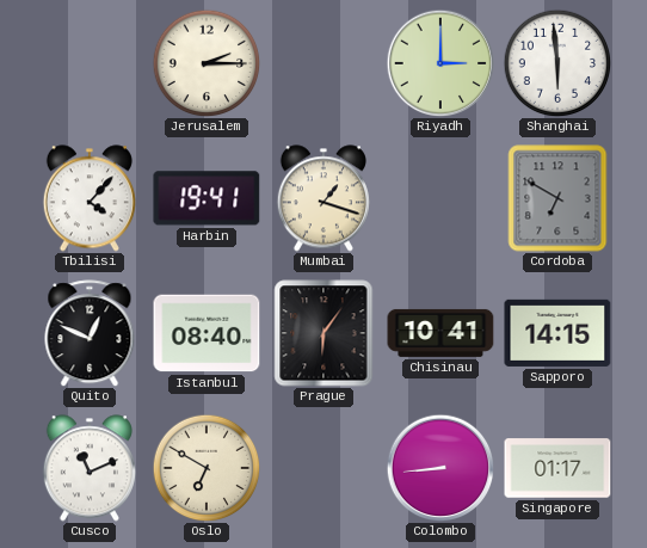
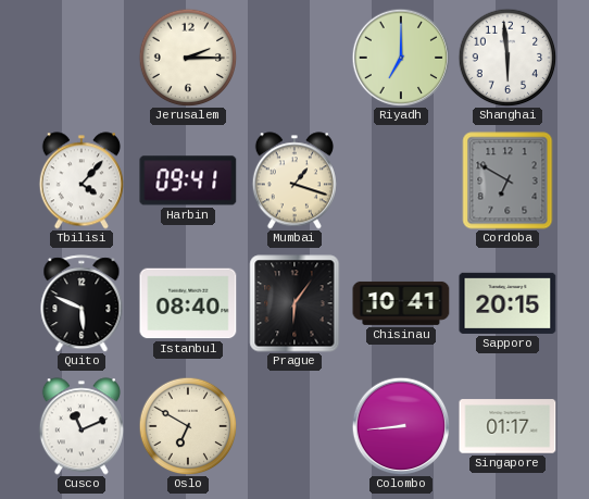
Riyadh: 3:00 -> 7:00 (401, 58)
Harbin: 19:41 -> 09:41 (188, 180)
Quito: 12:49 -> 5:49 (82, 303)
Sapporo: 14:15 -> 20:15 (507, 303)
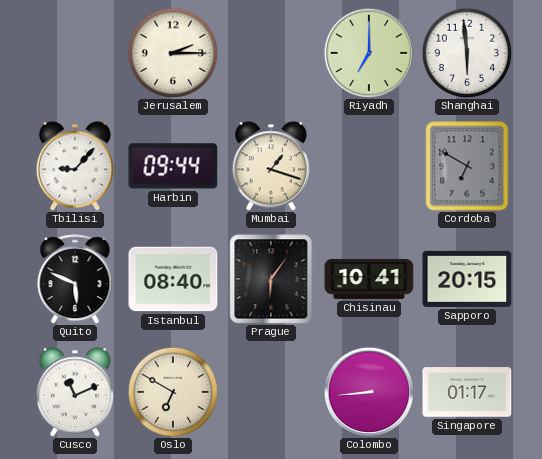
Tbilisi: 4:07 -> 9:07 (75, 166)
Harbin: 09:41 -> 09:44 (173, 166)
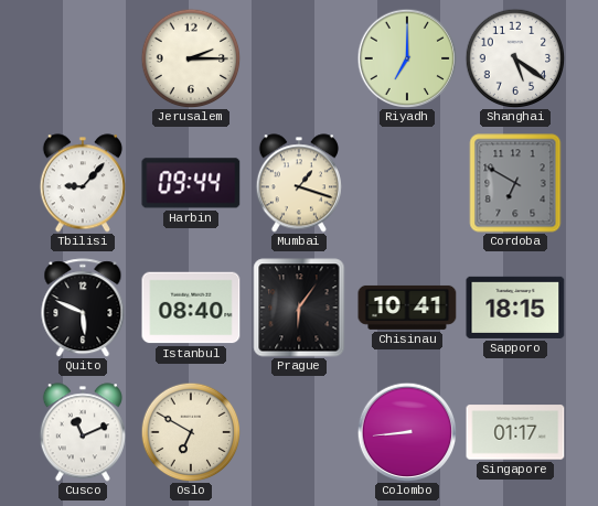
Shanghai: 5:59 -> 5:21 (515, 58)
Sapporo: 20:15 -> 18:15 (515, 308)
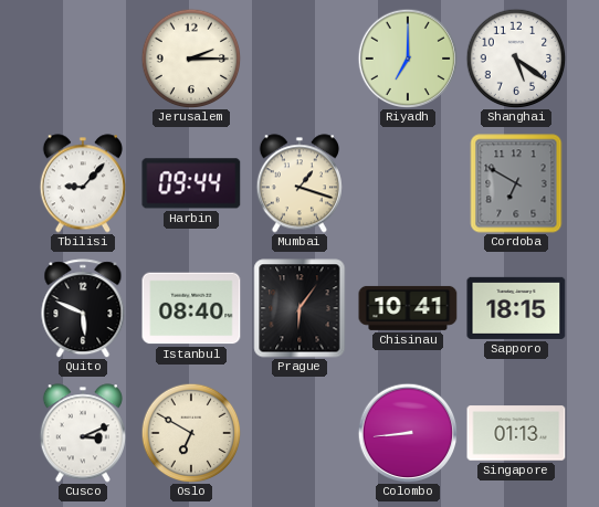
Cusco: 11:11 -> 3:11 (83, 433)
Singapore: 01:17 -> 01:13 (516, 433)
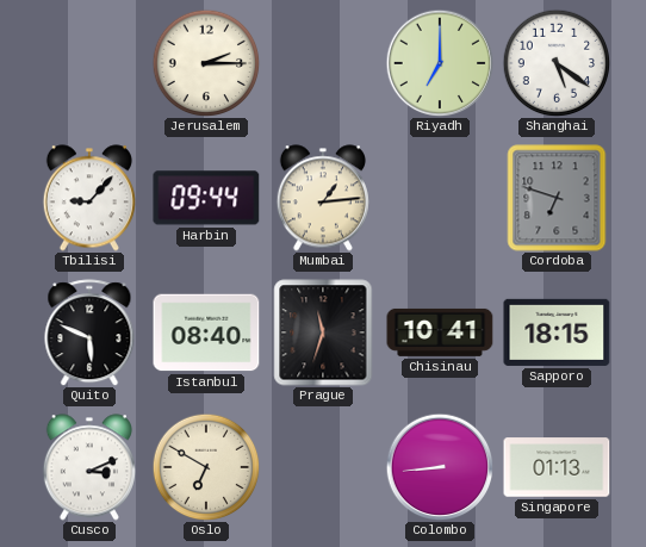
Mumbai: 1:18 -> 1:14 (323, 198)
Cordoba: 6:50 -> 6:48 (557, 198)
Prague: 6:06 -> 11:33 (323, 332)
